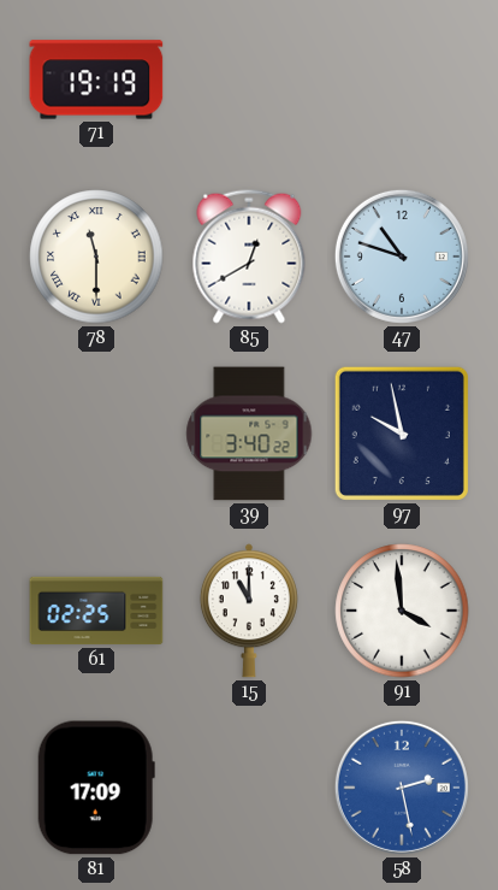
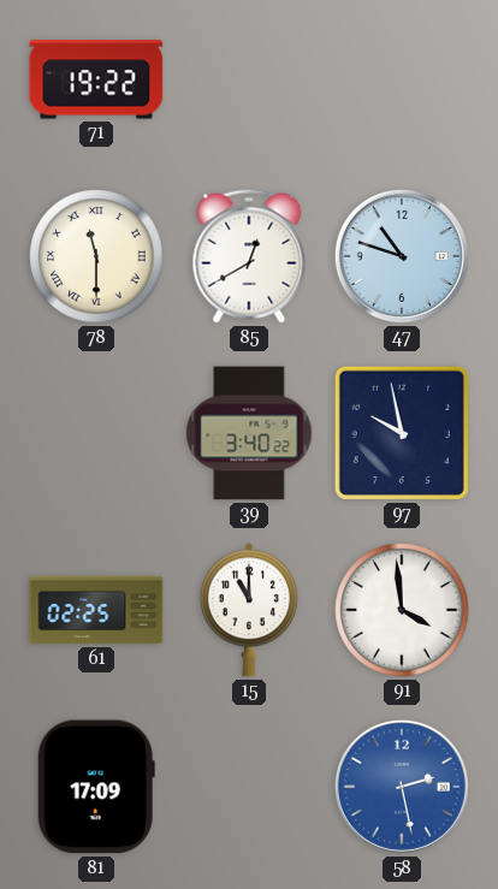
71: 19:19 -> 19:22 (96, 79)
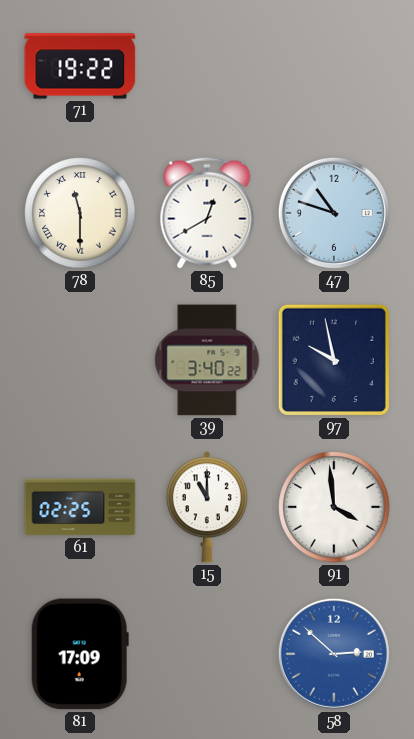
58: 2:28 -> 2:52 (334, 654)
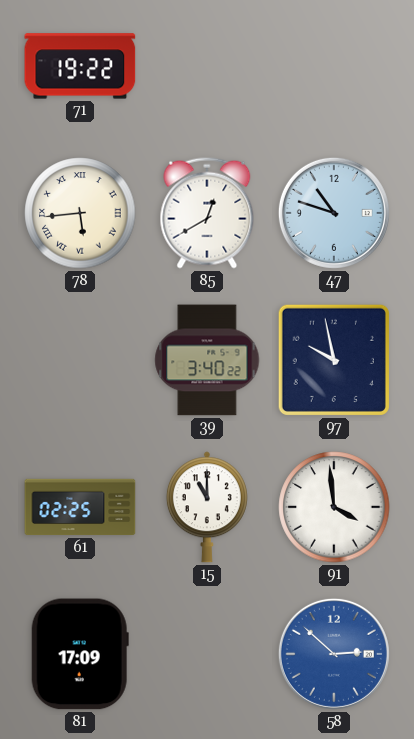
78: 11:30 -> 5:44 (80, 213)
